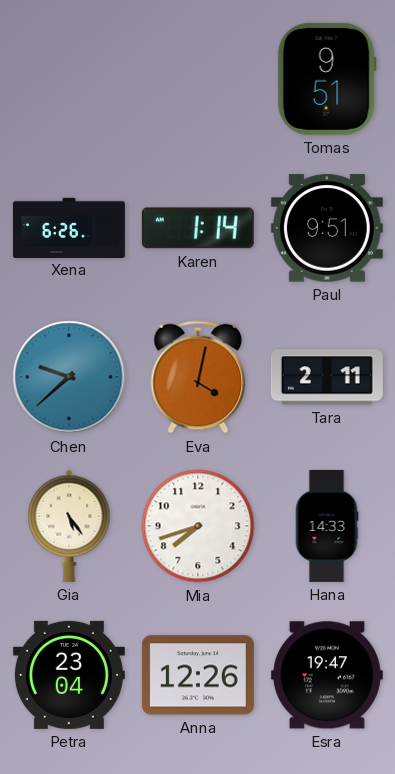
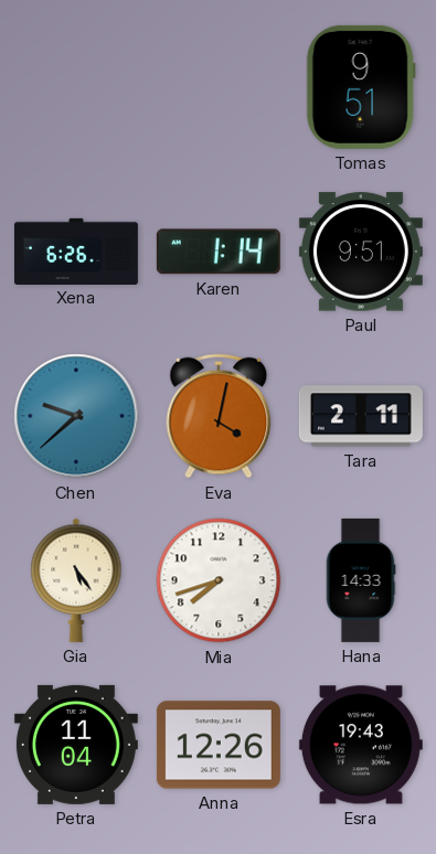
Petra: 23:04 -> 11:04 (76, 745)
Esra: 19:47 -> 19:43 (361, 745)
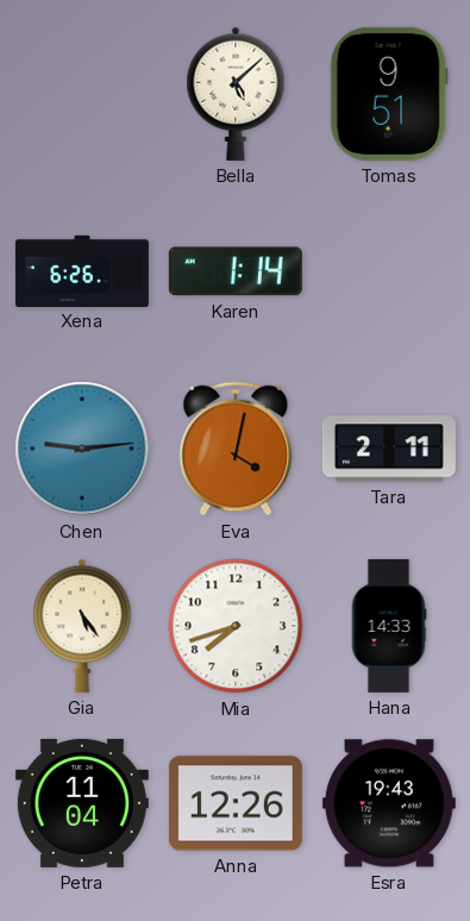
Bella: none -> 5:08 (236, 94)
Paul: 9:51 -> none (361, 252)
Chen: 9:38 -> 9:14 (82, 449)
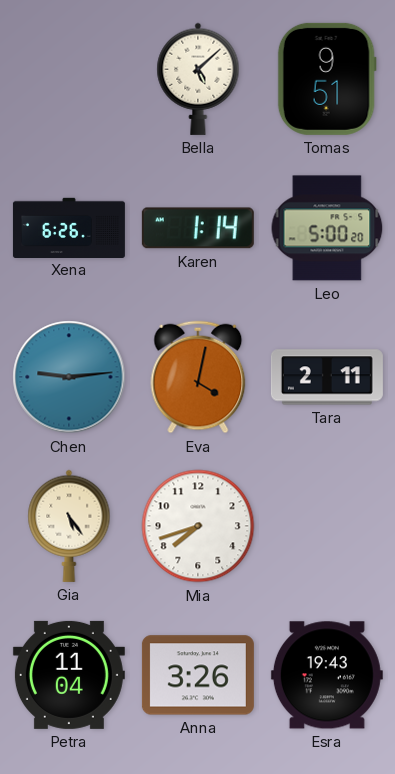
Leo: none -> 5:00 (327, 228)
Hana: 14:33 -> none (389, 626)
Anna: 12:26 -> 3:26 (198, 675)
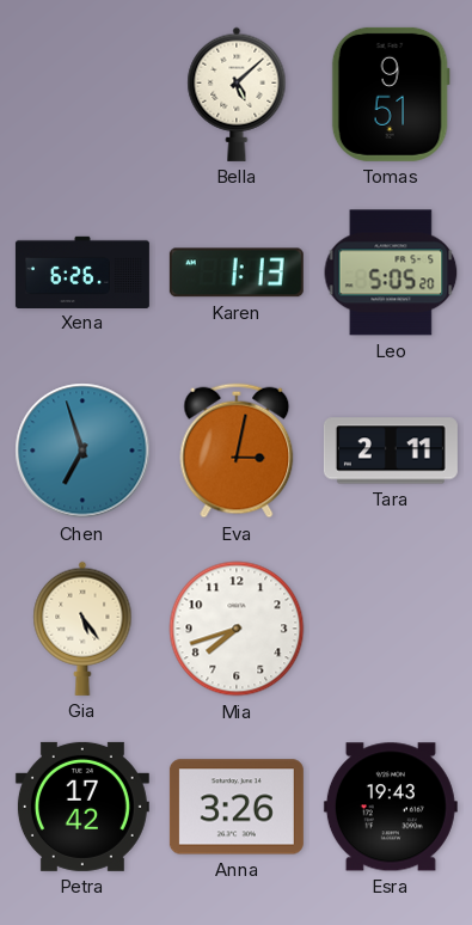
Karen: 1:14 -> 1:13 (237, 272)
Leo: 5:00 -> 5:05 (391, 272)
Chen: 9:14 -> 6:57 (82, 451)
Eva: 4:02 -> 3:02 (237, 451)
Petra: 11:04 -> 17:42 (82, 807)
